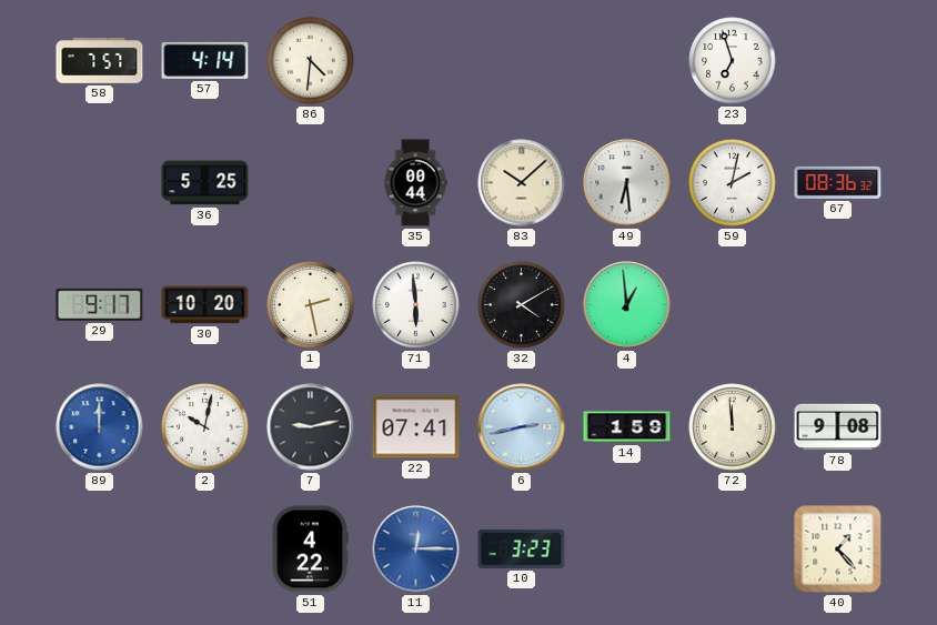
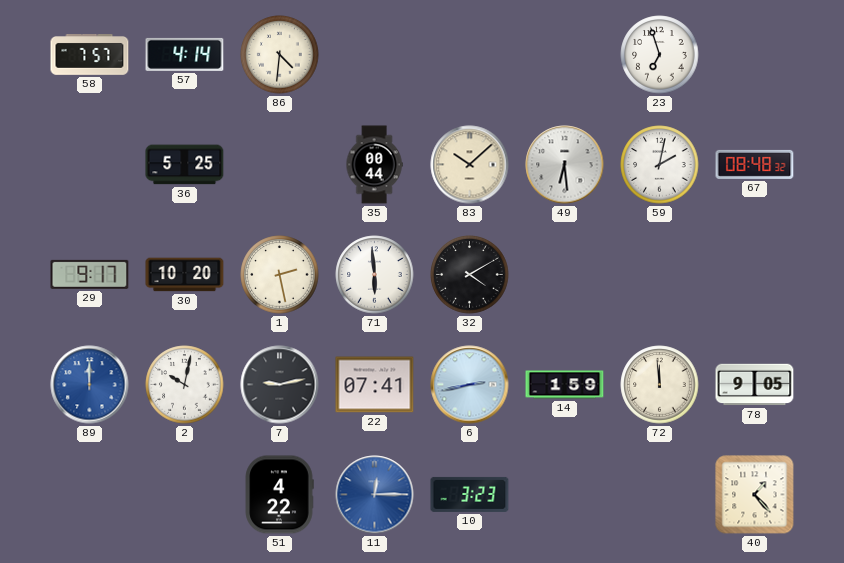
67: 08:36 -> 08:48 (755, 164)
4: 12:59 -> none (627, 305)
78: 9:08 -> 9:05 (755, 385)
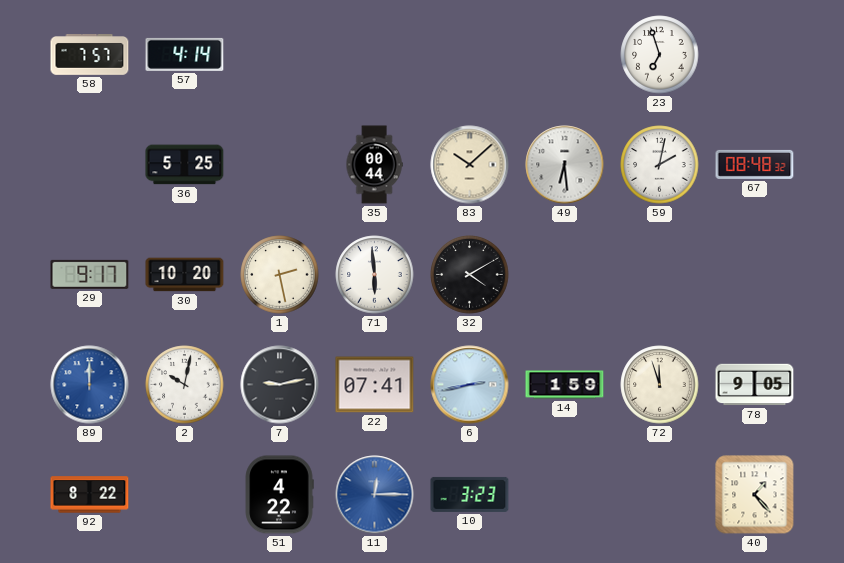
86: 4:31 -> none (280, 55)
72: 11:59 -> 11:57 (660, 385)
92: none -> 8:22 (90, 495)
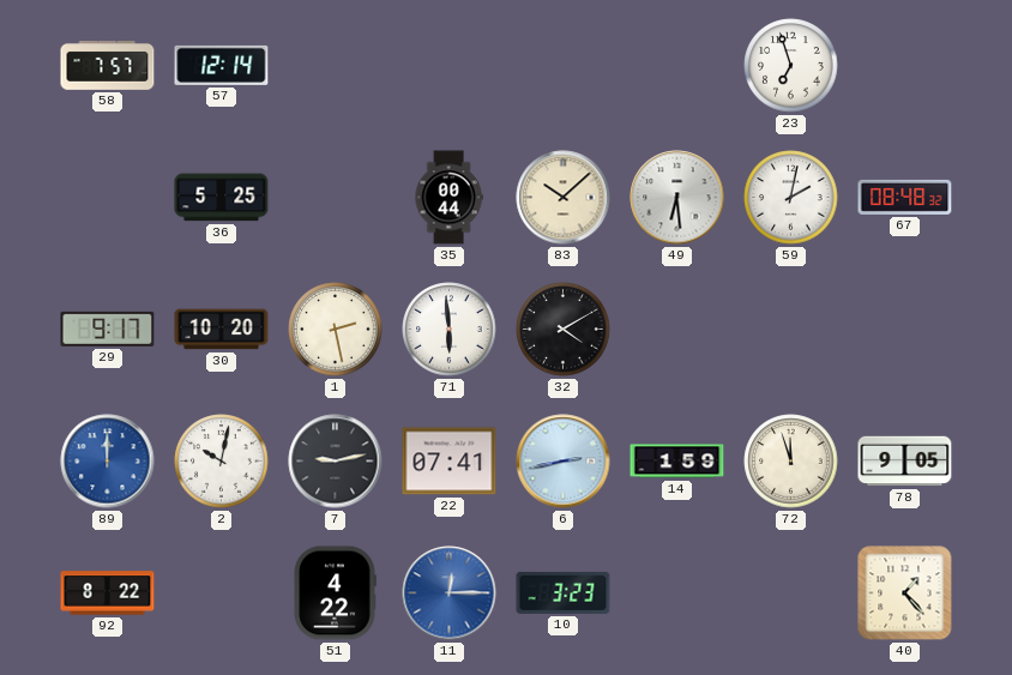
57: 4:14 -> 12:14 (222, 65)
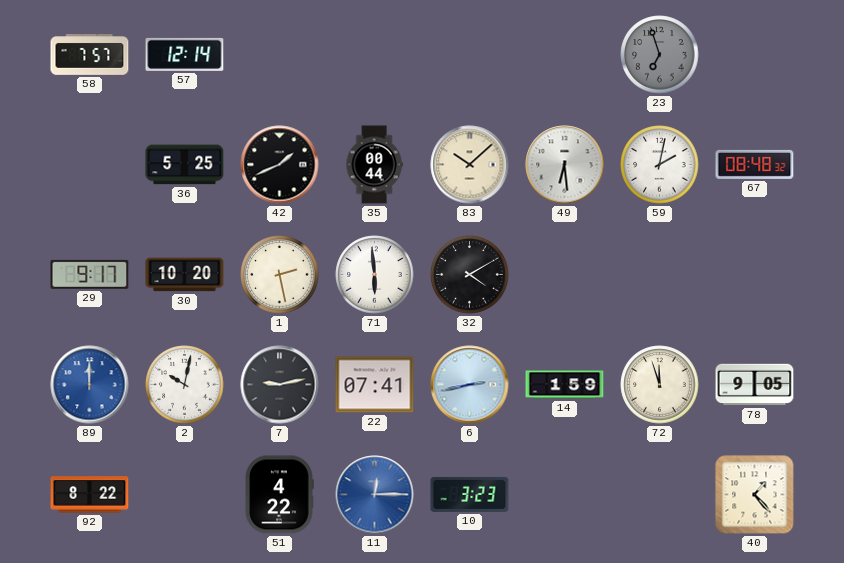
23 dial: white -> grey (660, 55)
42: none -> 1:41 (280, 165)
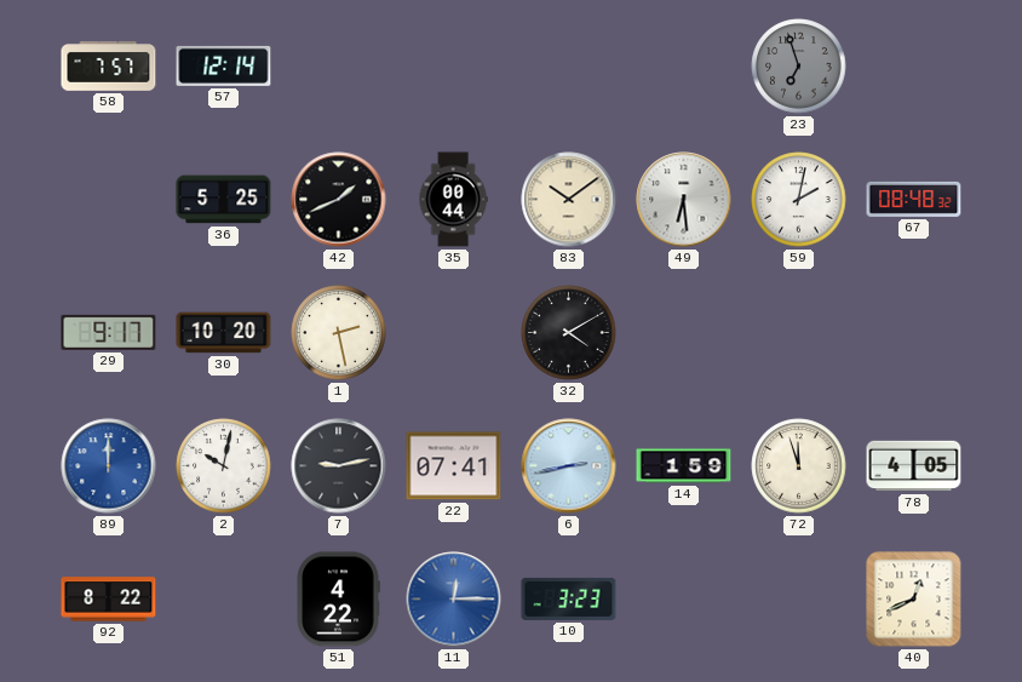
83: 10:08 -> 10:09 (569, 200)
71: 5:59 -> none (375, 275)
78: 9:05 -> 4:05 (914, 466)
40: 1:23 -> 12:41 (914, 600)
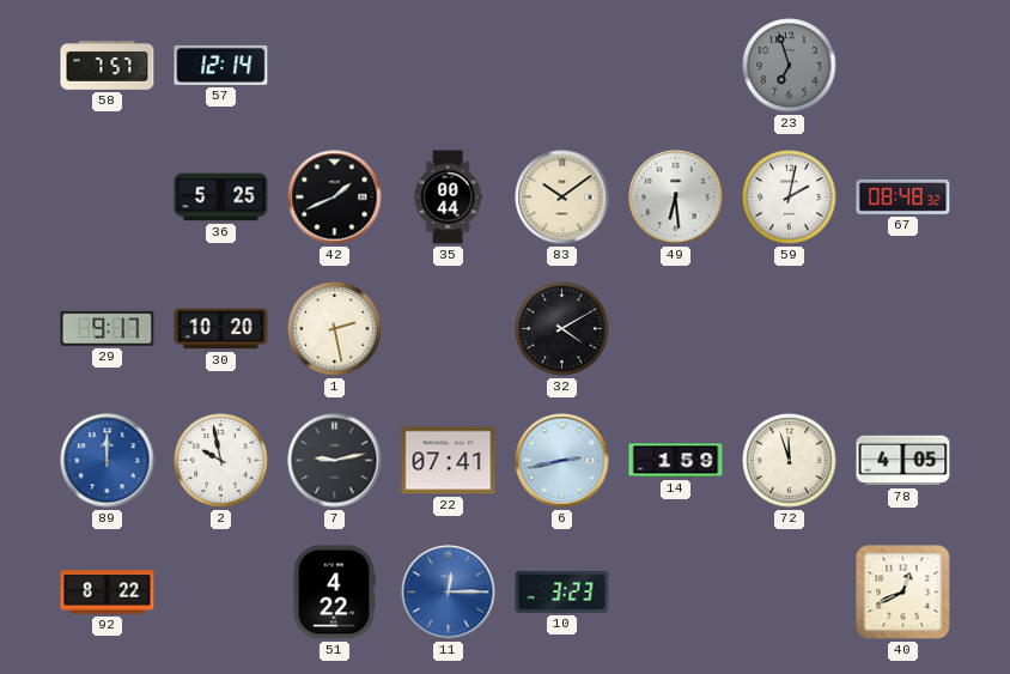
2: 10:02 -> 9:58 (221, 461)
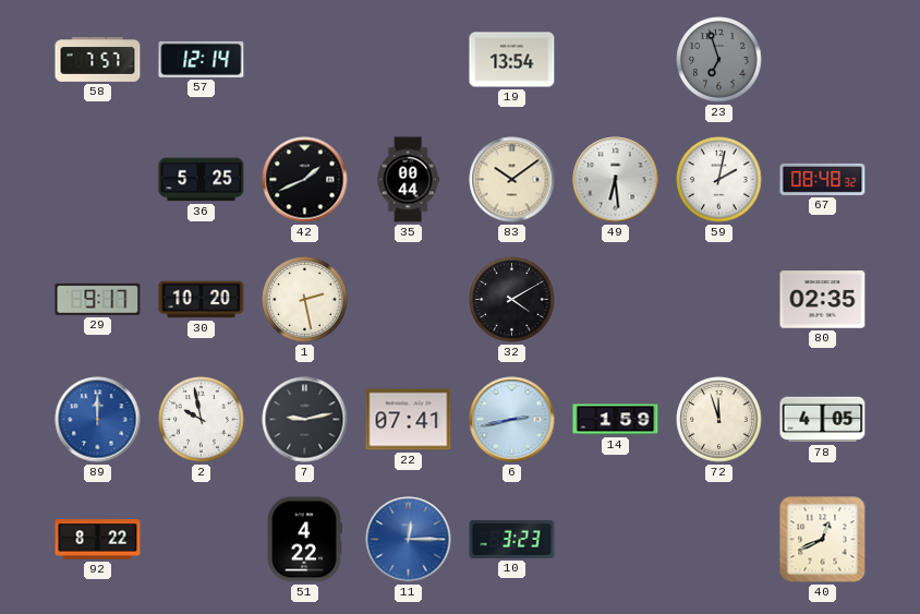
19: none -> 13:54 (512, 60)
80: none -> 02:35 (823, 300)
